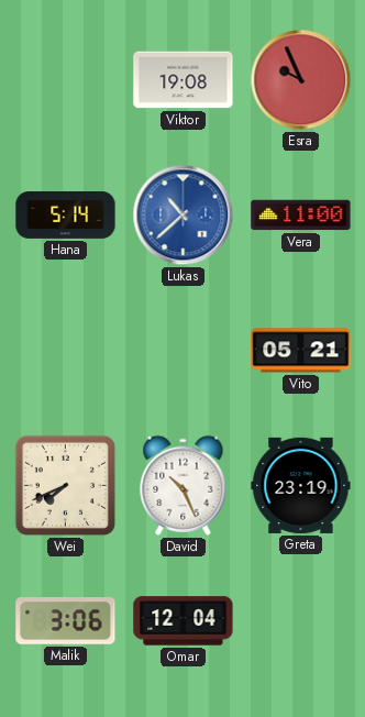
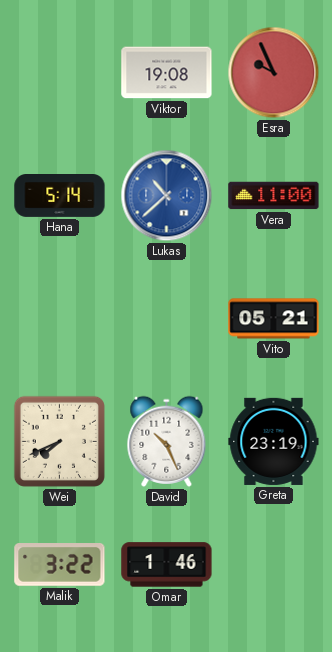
Malik: 3:06 -> 3:22 (60, 565)
Omar: 12:04 -> 1:46 (167, 565)
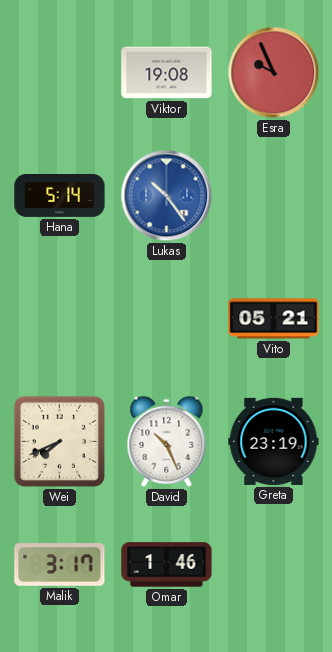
Lukas: 10:38 -> 10:24 (167, 196)
Vera: 11:00 -> none (274, 196)
Malik: 3:22 -> 3:17 (60, 565)
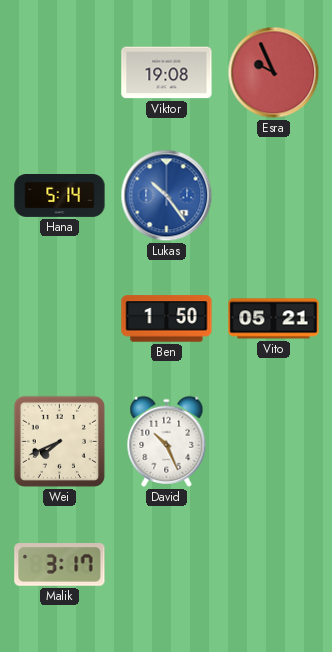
Ben: none -> 1:50 (167, 319)
Greta: 23:19 -> none (274, 441)
Omar: 1:46 -> none (167, 565)
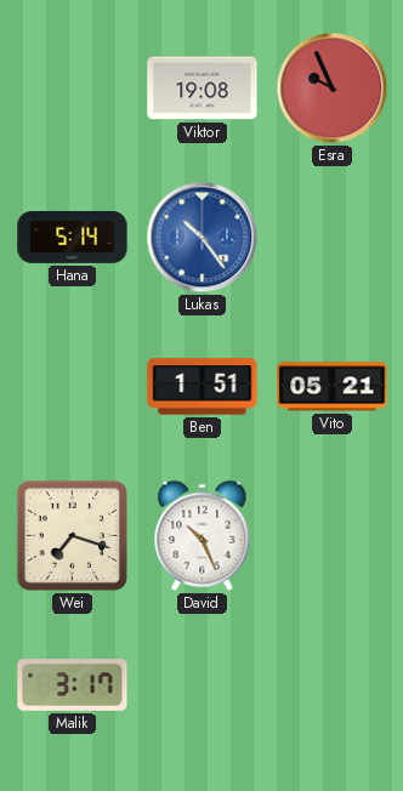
Ben: 1:50 -> 1:51 (203, 387)
Wei: 7:41 -> 7:18 (72, 535)
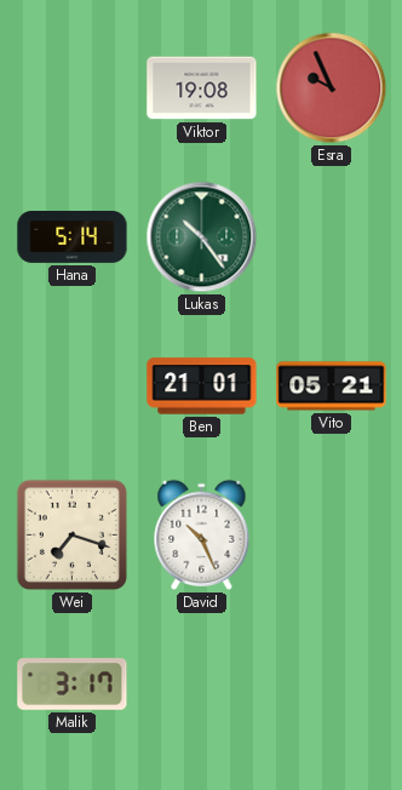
Lukas dial: blue -> green (202, 237)
Ben: 1:51 -> 21:01 (202, 387)
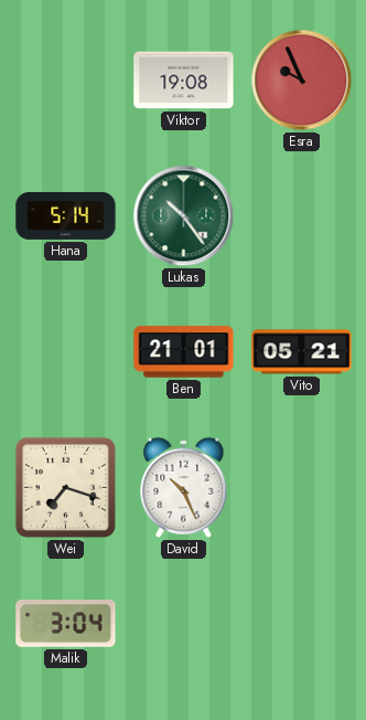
Malik: 3:17 -> 3:04 (66, 624)
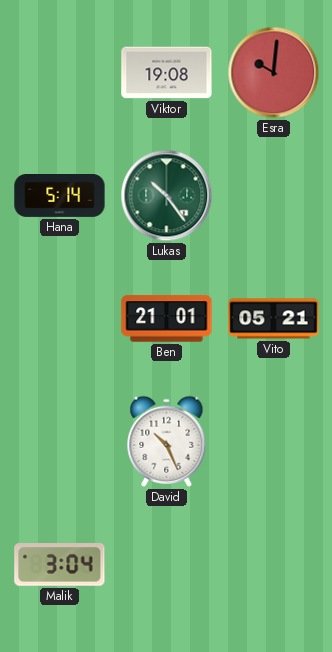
Esra: 9:56 -> 10:01 (274, 73)
Wei: 7:18 -> none (65, 487)
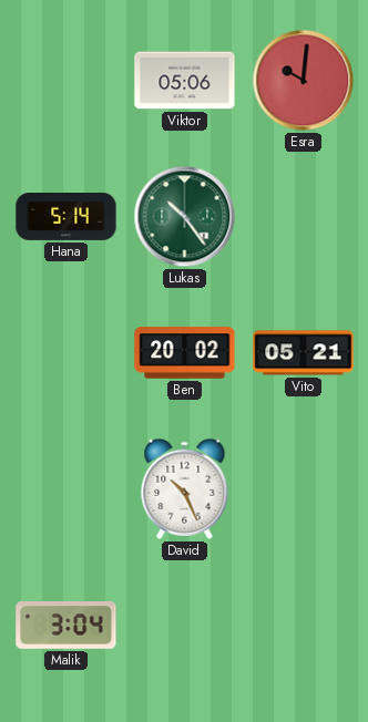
Viktor: 19:08 -> 05:06 (185, 81)
Ben: 21:01 -> 20:02 (185, 353)
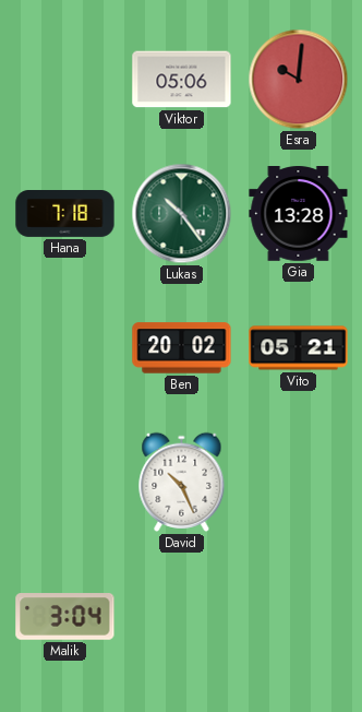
Hana: 5:14 -> 7:18 (65, 214)
Gia: none -> 13:28 (299, 214)
